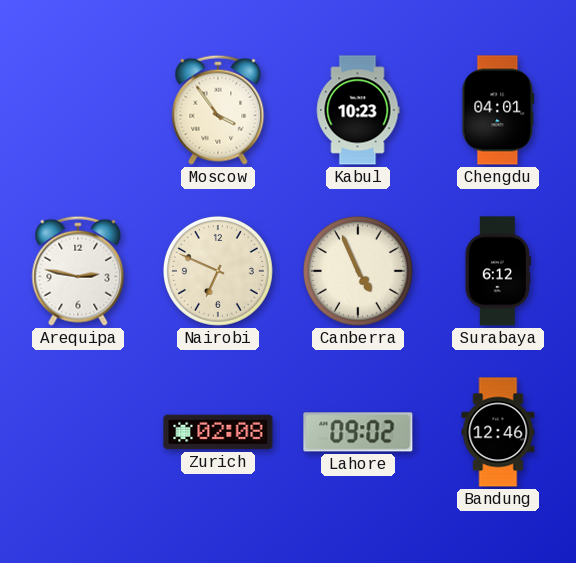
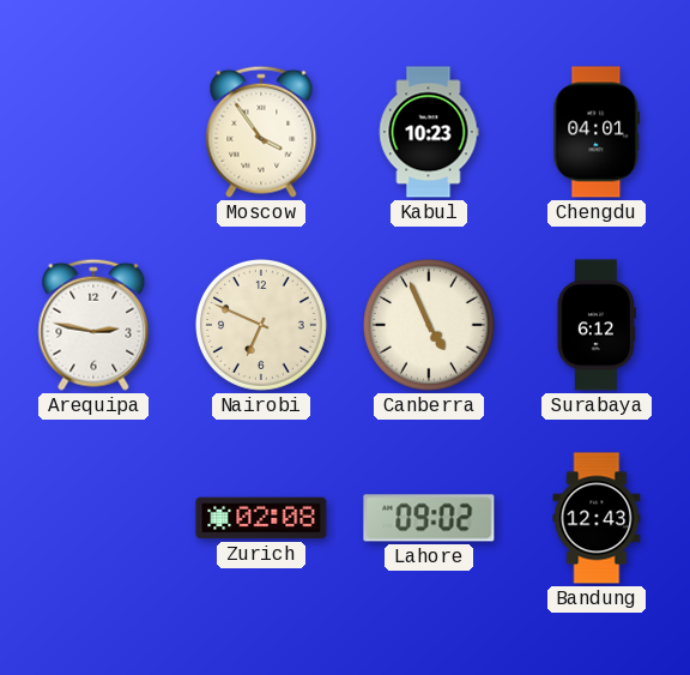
Bandung: 12:46 -> 12:43 (597, 518)
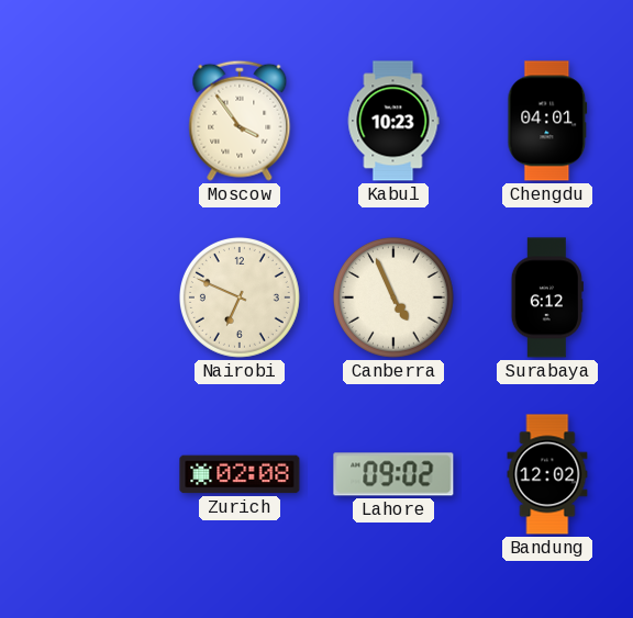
Arequipa: 2:47 -> none (93, 325)
Bandung: 12:43 -> 12:02 (547, 474)
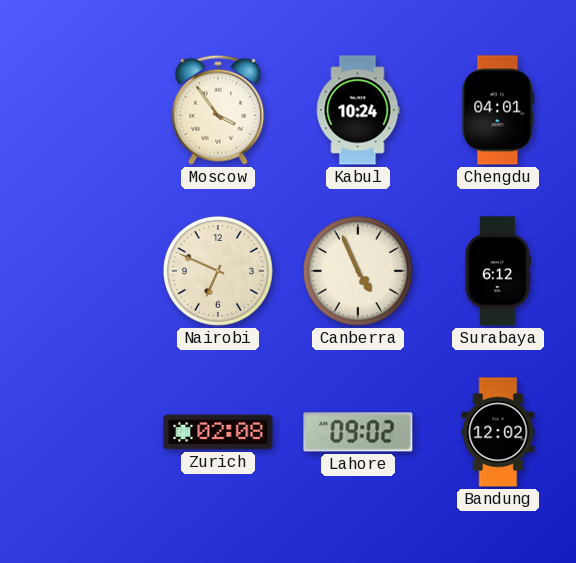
Kabul: 10:23 -> 10:24 (358, 110)
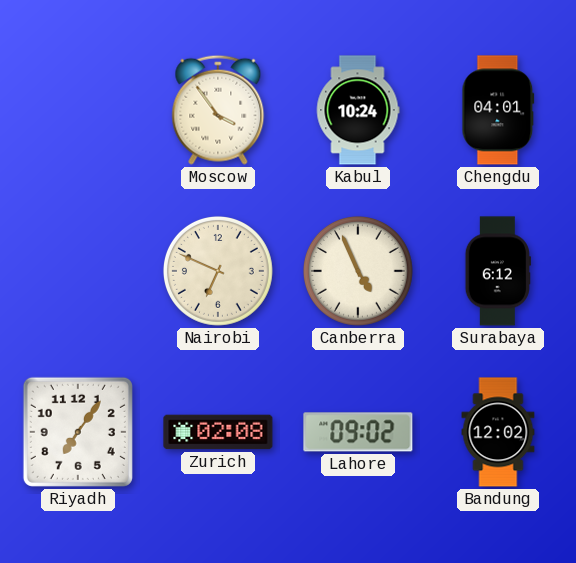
Riyadh: none -> 7:06 (78, 432)
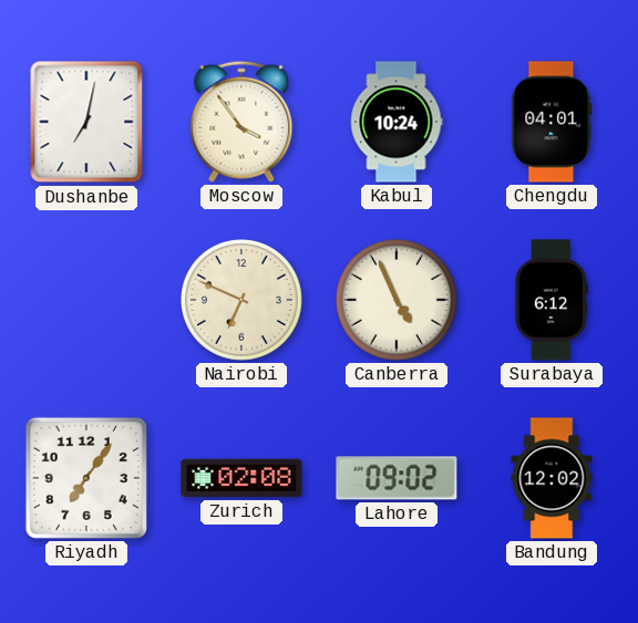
Dushanbe: none -> 7:02 (86, 122)
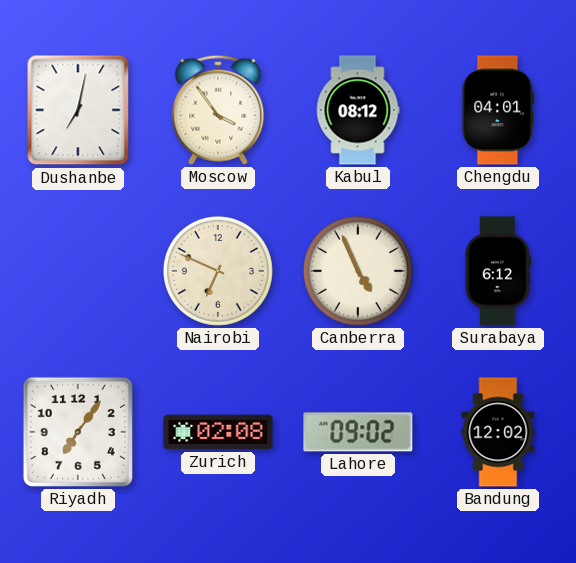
Kabul: 10:24 -> 08:12 (358, 110)
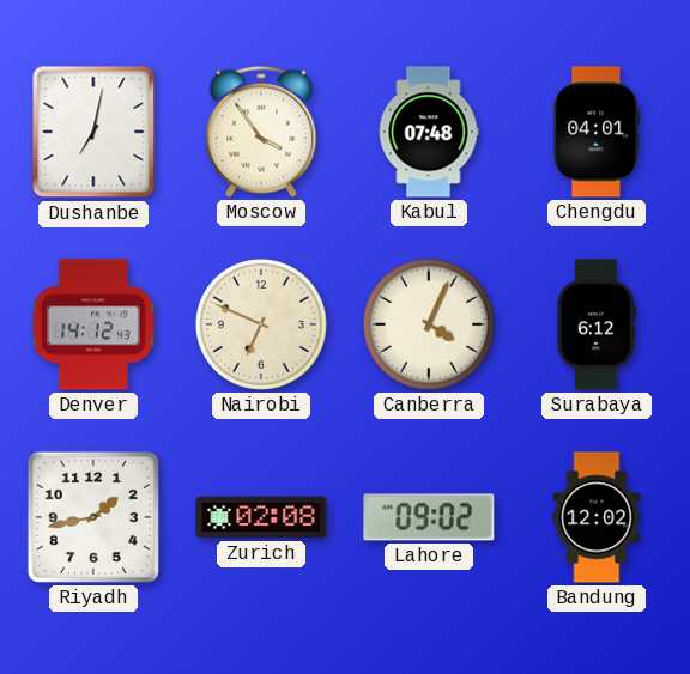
Kabul: 08:12 -> 07:48 (429, 132)
Denver: none -> 14:12 (93, 324)
Canberra: 4:56 -> 4:04 (429, 324)
Riyadh: 7:06 -> 1:43 (93, 517)
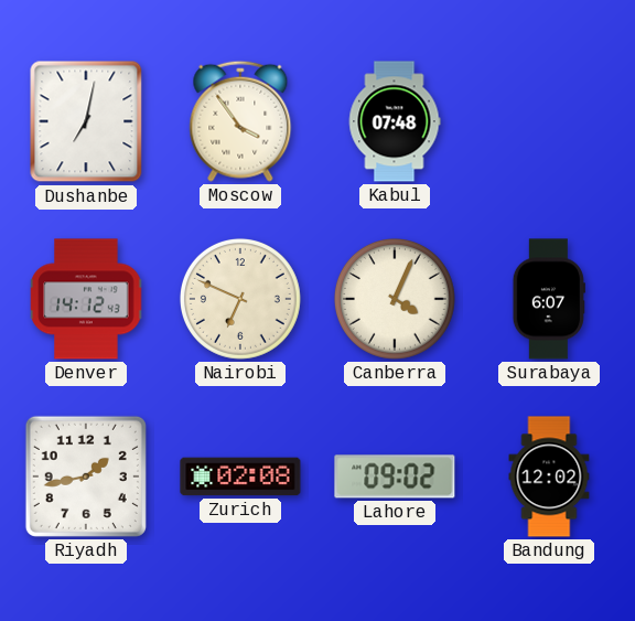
Chengdu: 04:01 -> none (597, 132)
Surabaya: 6:12 -> 6:07 (549, 299)
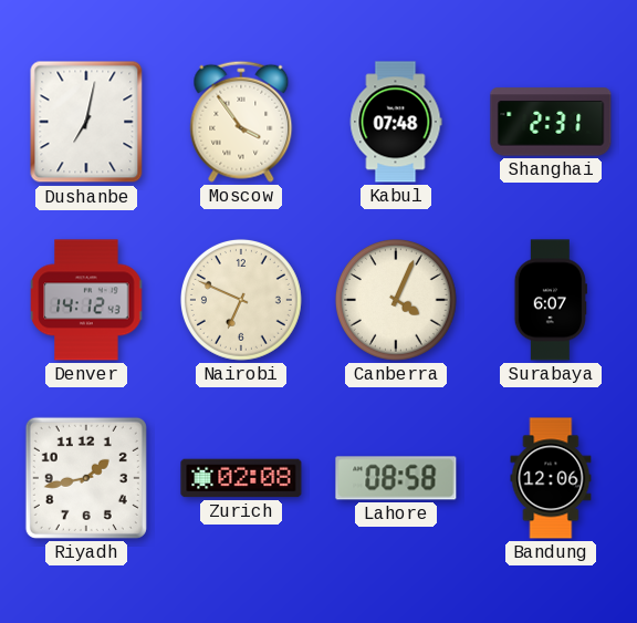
Shanghai: none -> 2:31 (551, 122)
Lahore: 09:02 -> 08:58 (396, 478)
Bandung: 12:02 -> 12:06 (551, 478)
